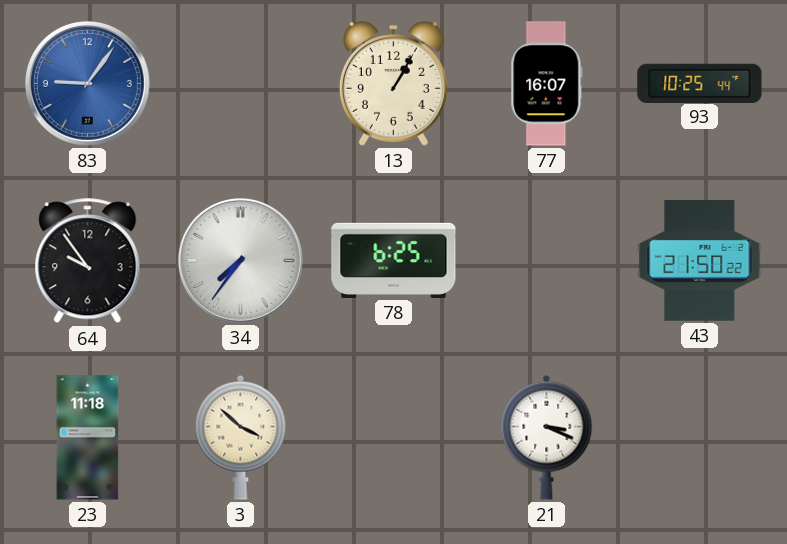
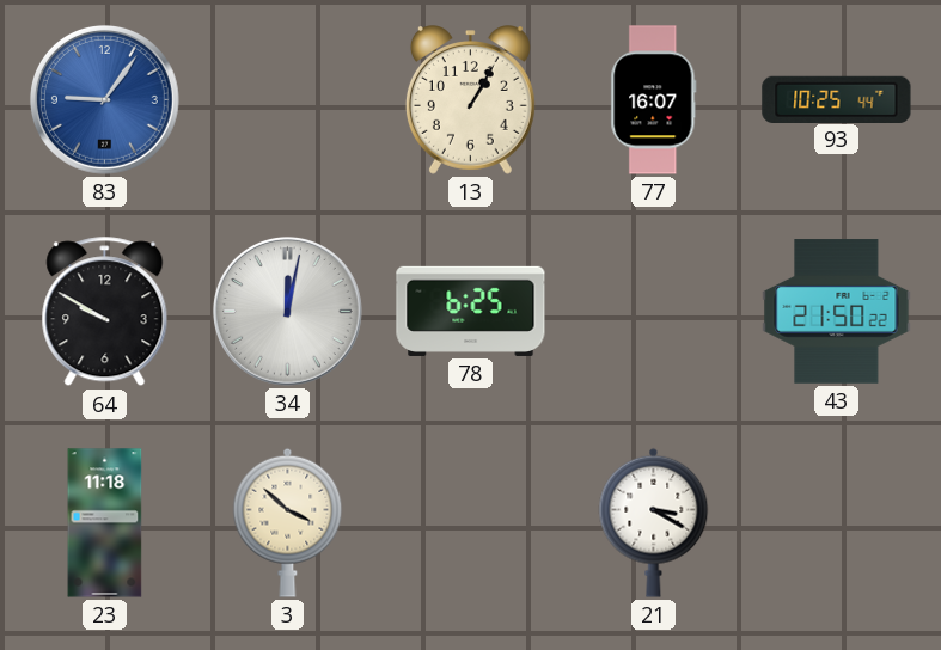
64: 9:54 -> 9:50 (105, 312)
34: 7:36 -> 12:02 (287, 311)
21: 3:19 -> 3:20 (654, 522)
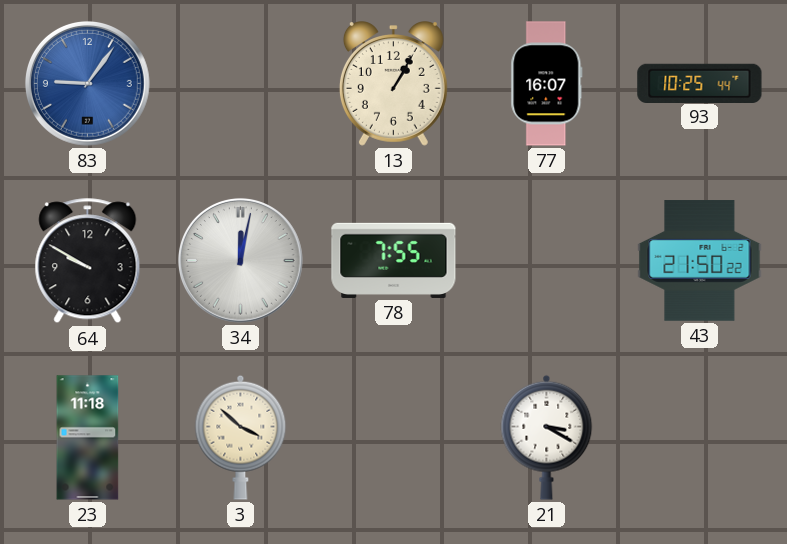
78: 6:25 -> 7:55 (394, 260)
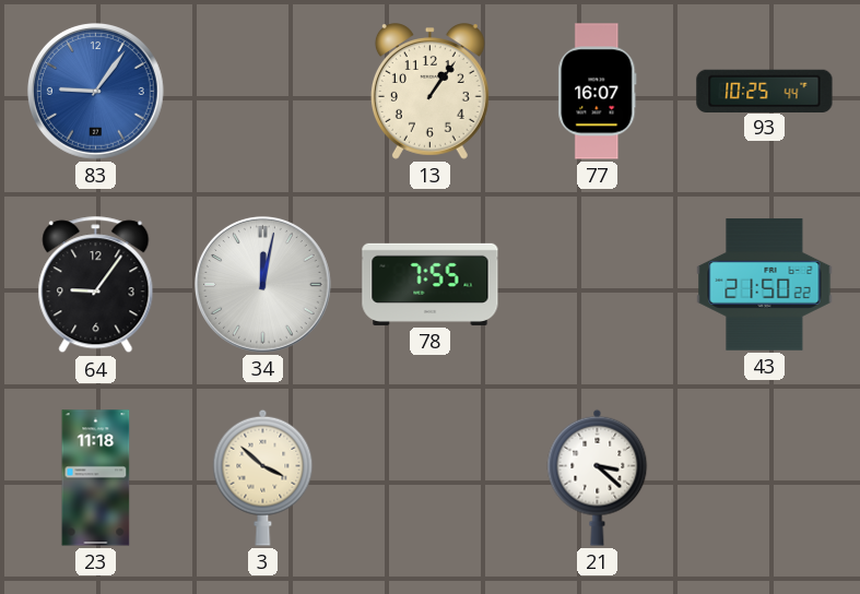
13: 1:05 -> 1:06 (429, 92)
64: 9:50 -> 9:06 (96, 285)
21: 3:20 -> 3:22 (598, 477)
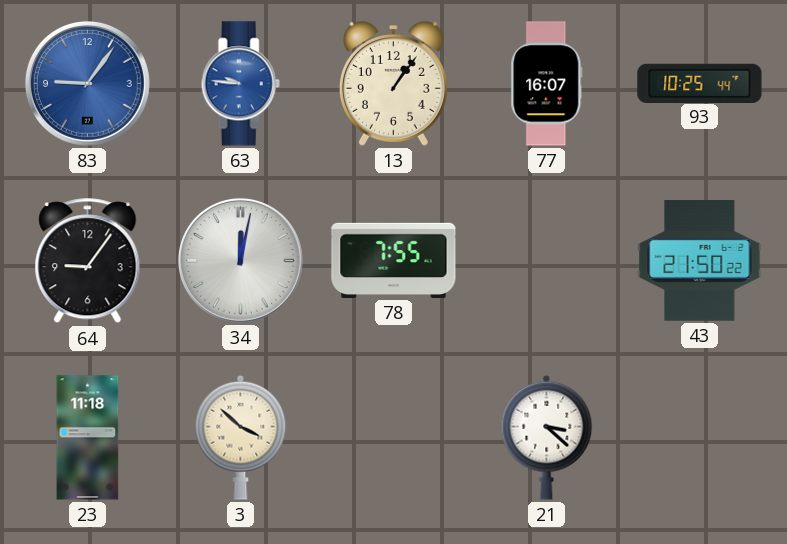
63: none -> 9:46 (240, 84)
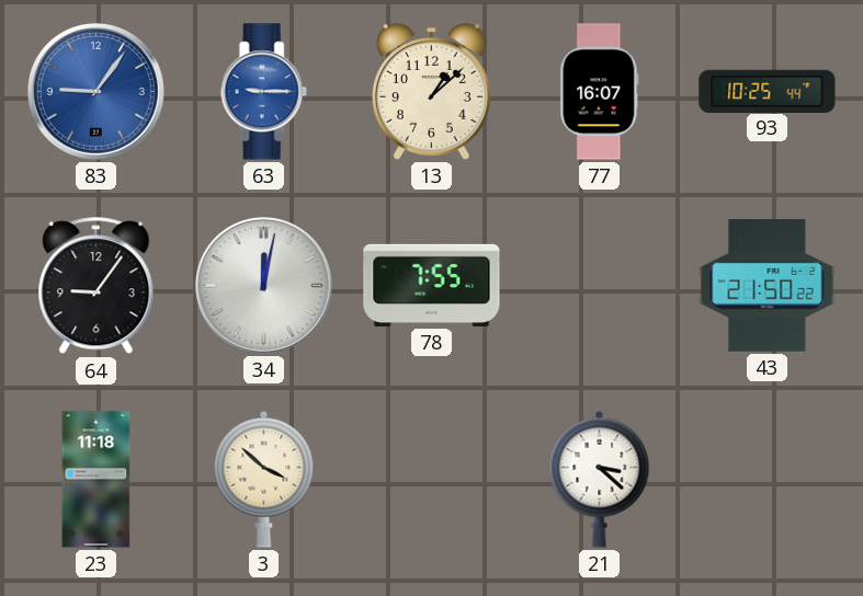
63: 9:46 -> 9:15 (263, 92)
13: 1:06 -> 1:08 (431, 92)
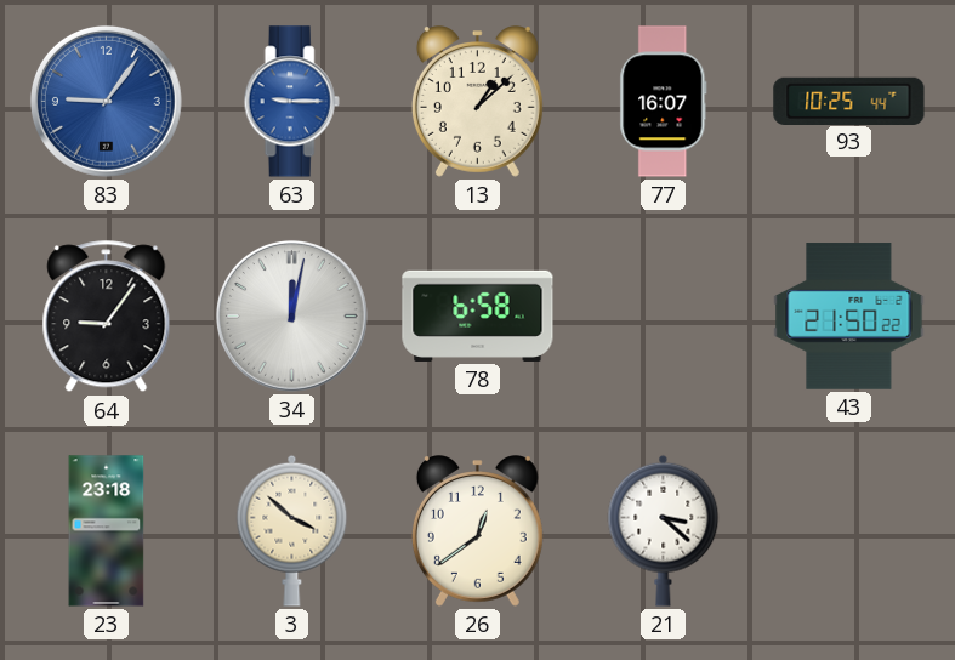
78: 7:55 -> 6:58 (478, 315)
23: 11:18 -> 23:18 (107, 531)
26: none -> 12:39 (477, 531)
